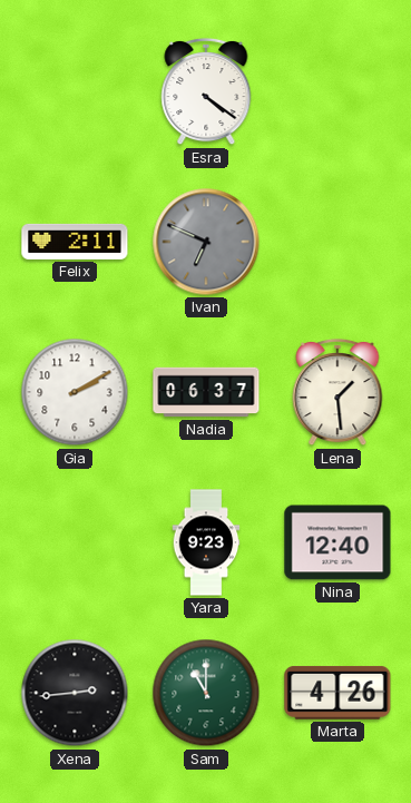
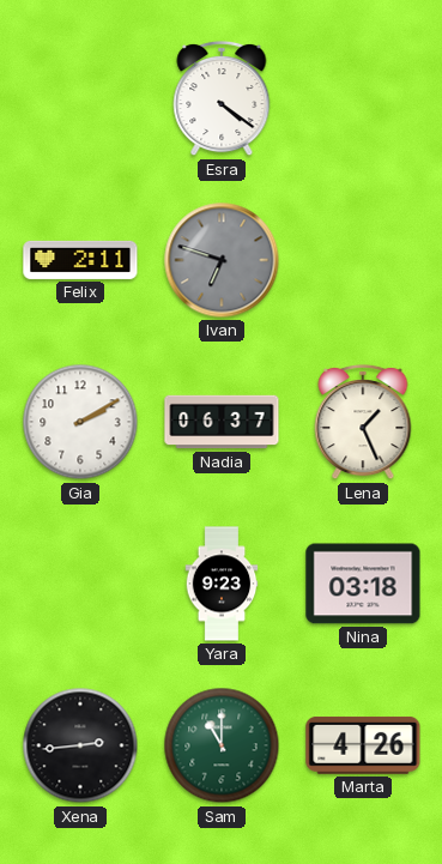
Ivan: 6:49 -> 6:48 (222, 260)
Lena: 1:29 -> 1:26 (363, 422)
Nina: 12:40 -> 03:18 (363, 584)
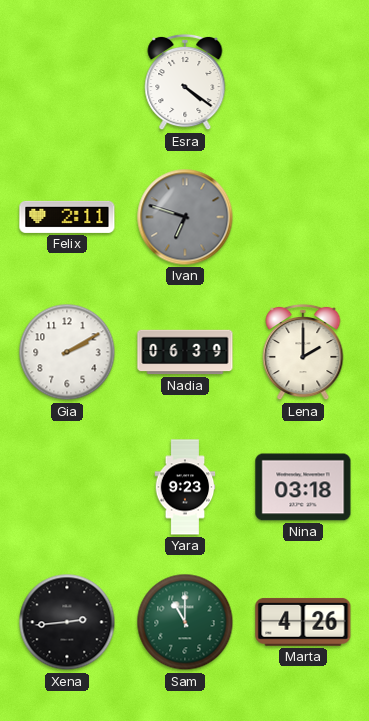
Nadia: 06:37 -> 06:39 (185, 352)
Lena: 1:26 -> 2:00 (303, 352)
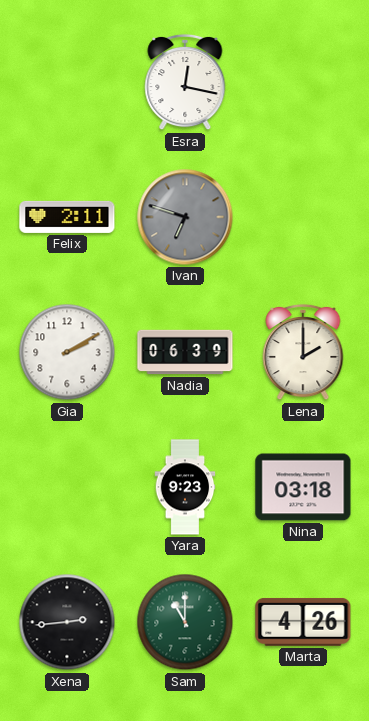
Esra: 4:21 -> 12:17 (185, 82)
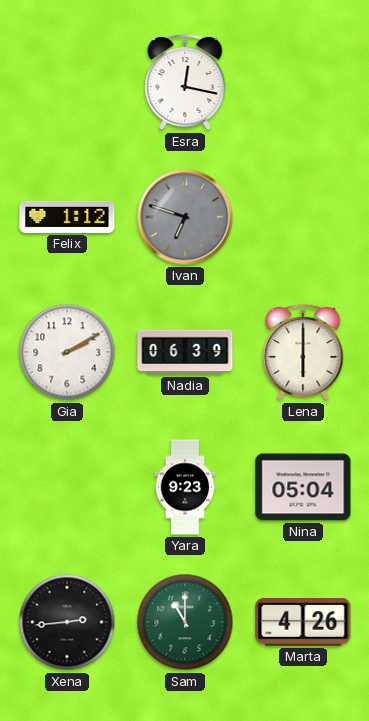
Felix: 2:11 -> 1:12 (67, 217)
Lena: 2:00 -> 6:00 (303, 352)
Nina: 03:18 -> 05:04 (303, 487)
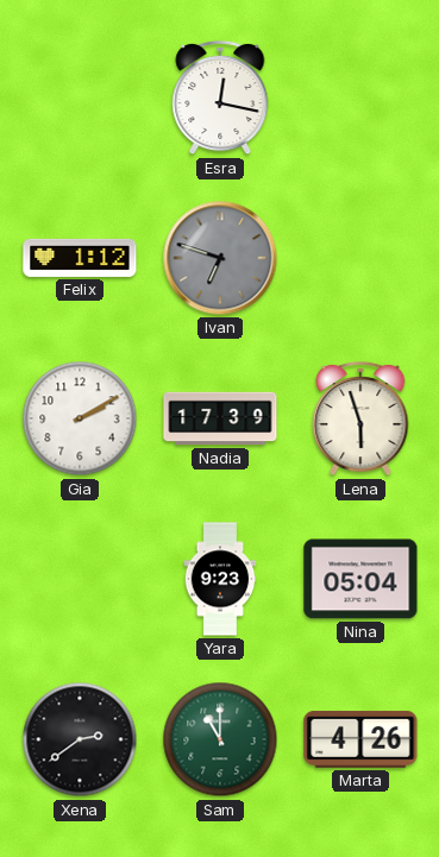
Nadia: 06:39 -> 17:39 (220, 418)
Lena: 6:00 -> 5:57 (360, 418)
Xena: 2:44 -> 2:39 (80, 739)
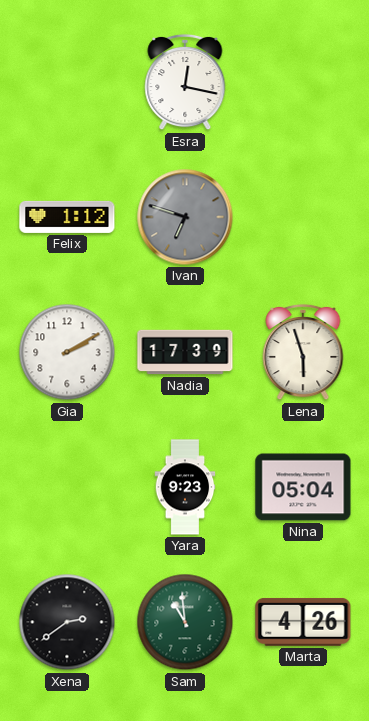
Sam: 11:00 -> 10:59 (185, 622)
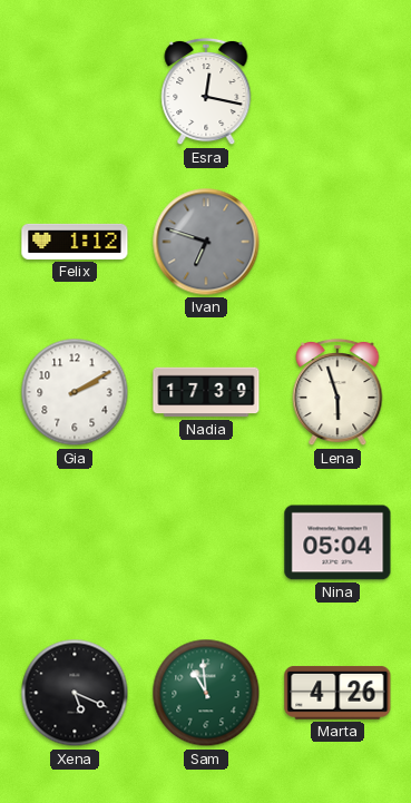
Yara: 9:23 -> none (185, 487)
Xena: 2:39 -> 5:19 (75, 693)
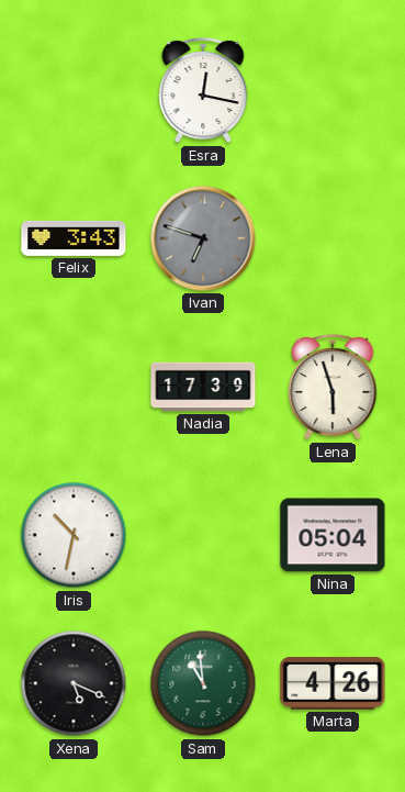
Felix: 1:12 -> 3:43 (74, 238)
Gia: 2:10 -> none (75, 392)
Iris: none -> 10:32 (74, 535)
